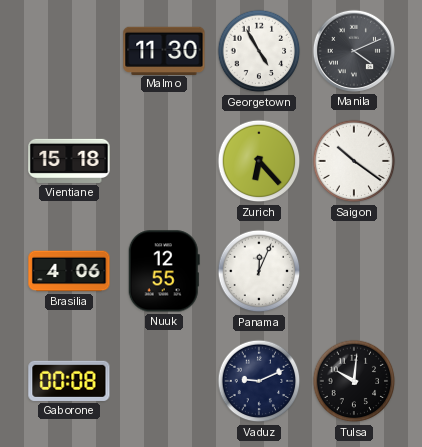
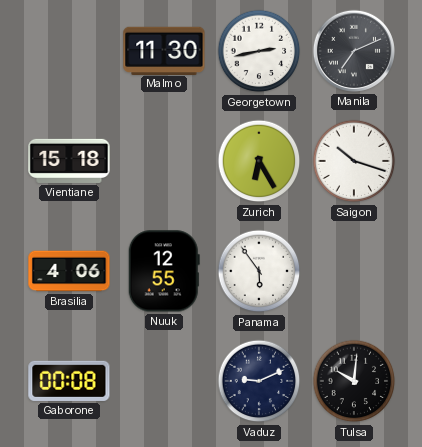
Georgetown: 4:55 -> 2:43 (259, 51)
Manila: 4:11 -> 7:11 (354, 51)
Zurich: 6:23 -> 6:25 (259, 161)
Saigon: 10:21 -> 10:18 (354, 161)
Panama: 12:04 -> 5:54 (259, 271)
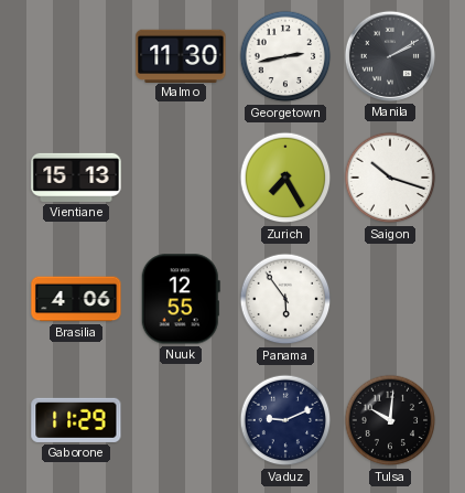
Manila: 7:11 -> 2:10 (390, 56)
Vientiane: 15:18 -> 15:13 (76, 178)
Zurich: 6:25 -> 7:25 (285, 178)
Gaborone: 00:08 -> 11:29 (76, 420)
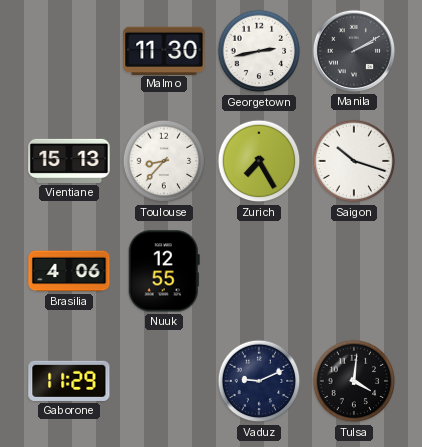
Toulouse: none -> 8:37 (164, 161)
Panama: 5:54 -> none (285, 299)
Tulsa: 10:01 -> 4:01 (354, 381)
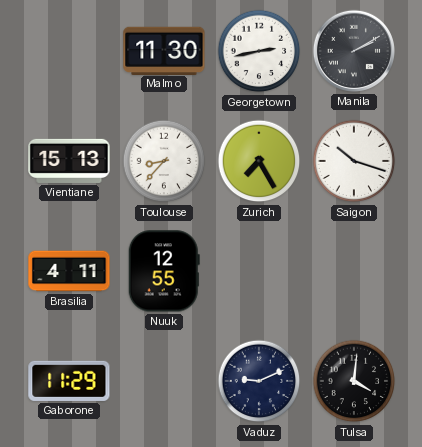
Brasilia: 4:06 -> 4:11 (69, 271)
